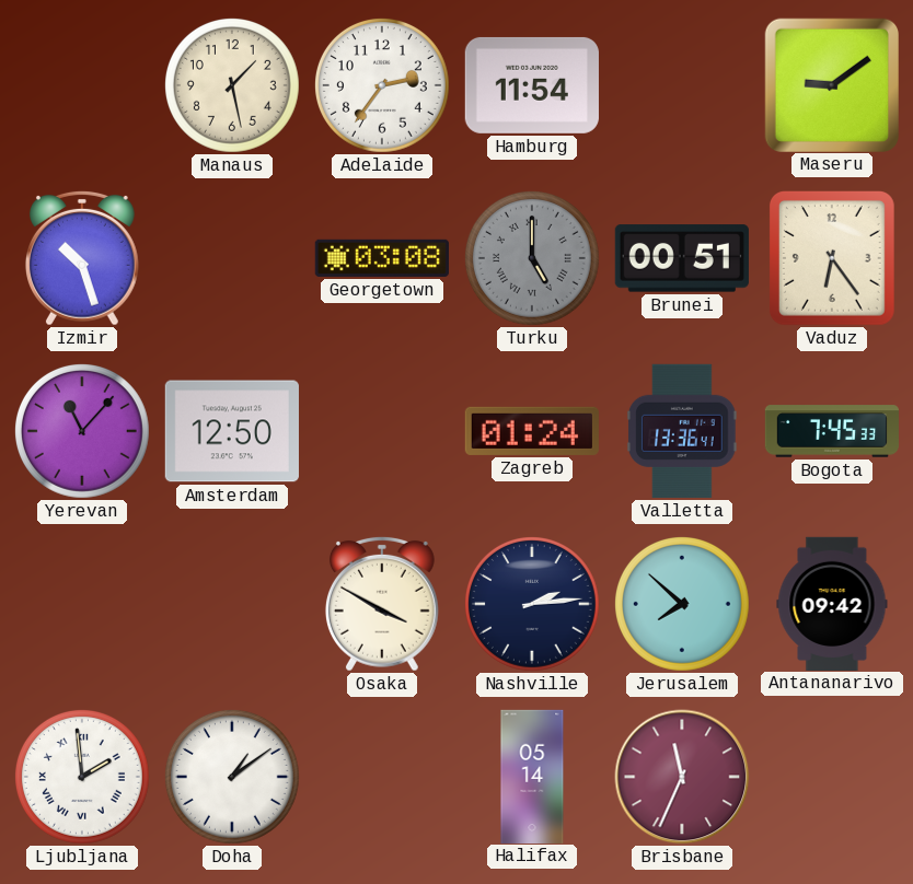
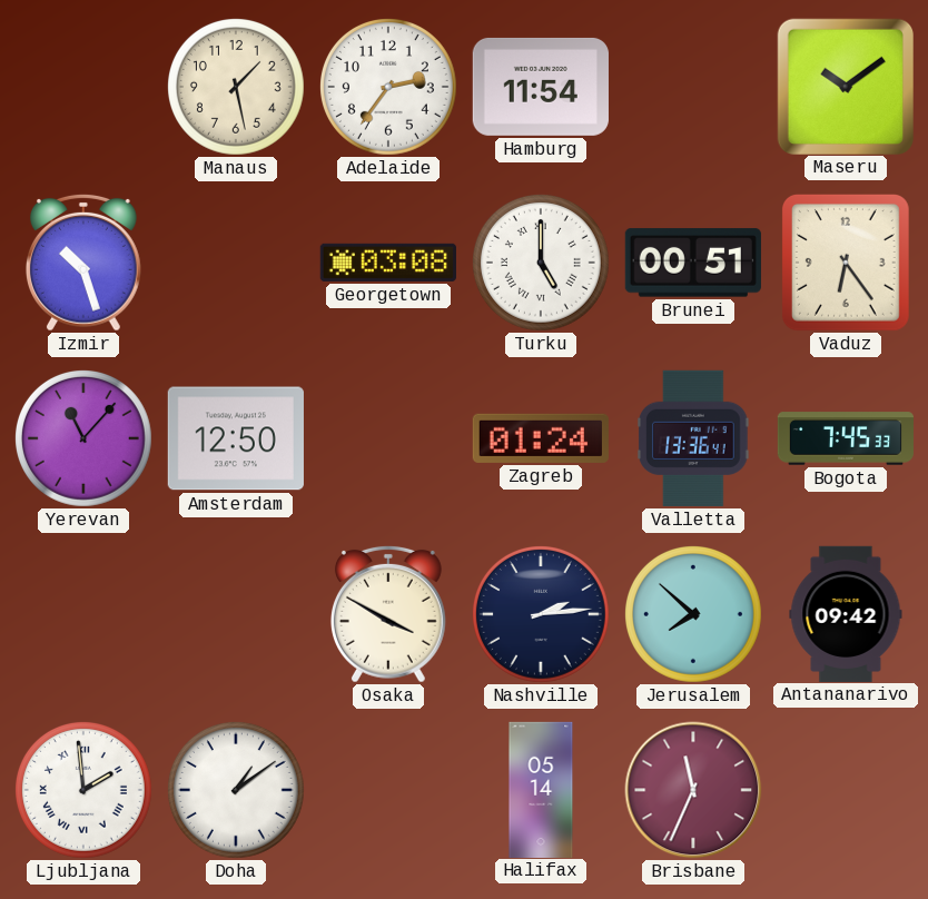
Maseru: 9:09 -> 10:09 (845, 86)
Turku dial: grey -> white (541, 263)
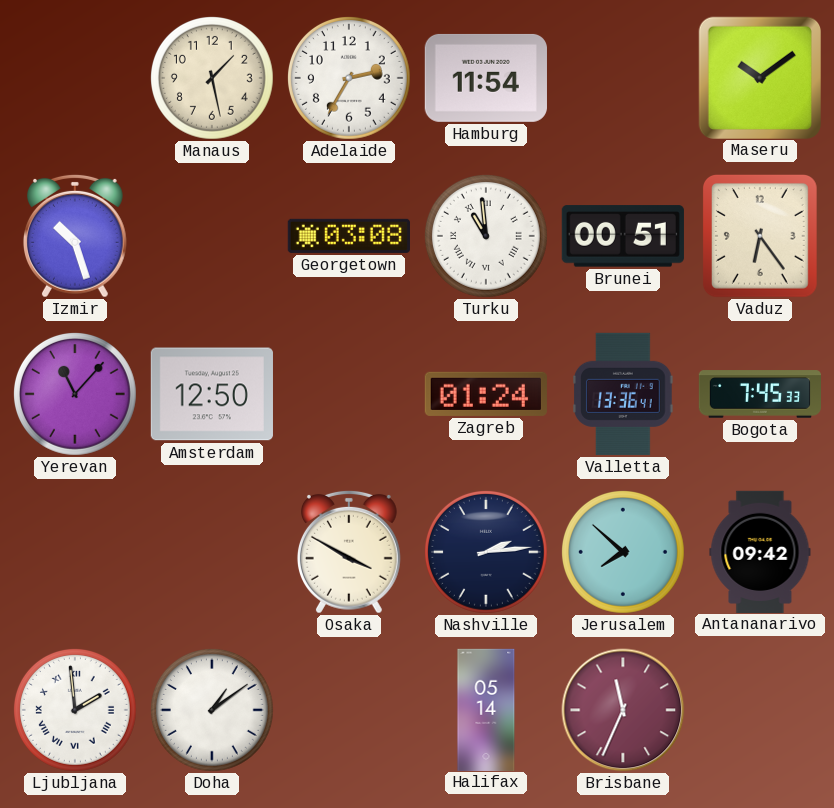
Adelaide: 2:36 -> 2:35 (349, 78)
Turku: 5:00 -> 10:59 (486, 236)
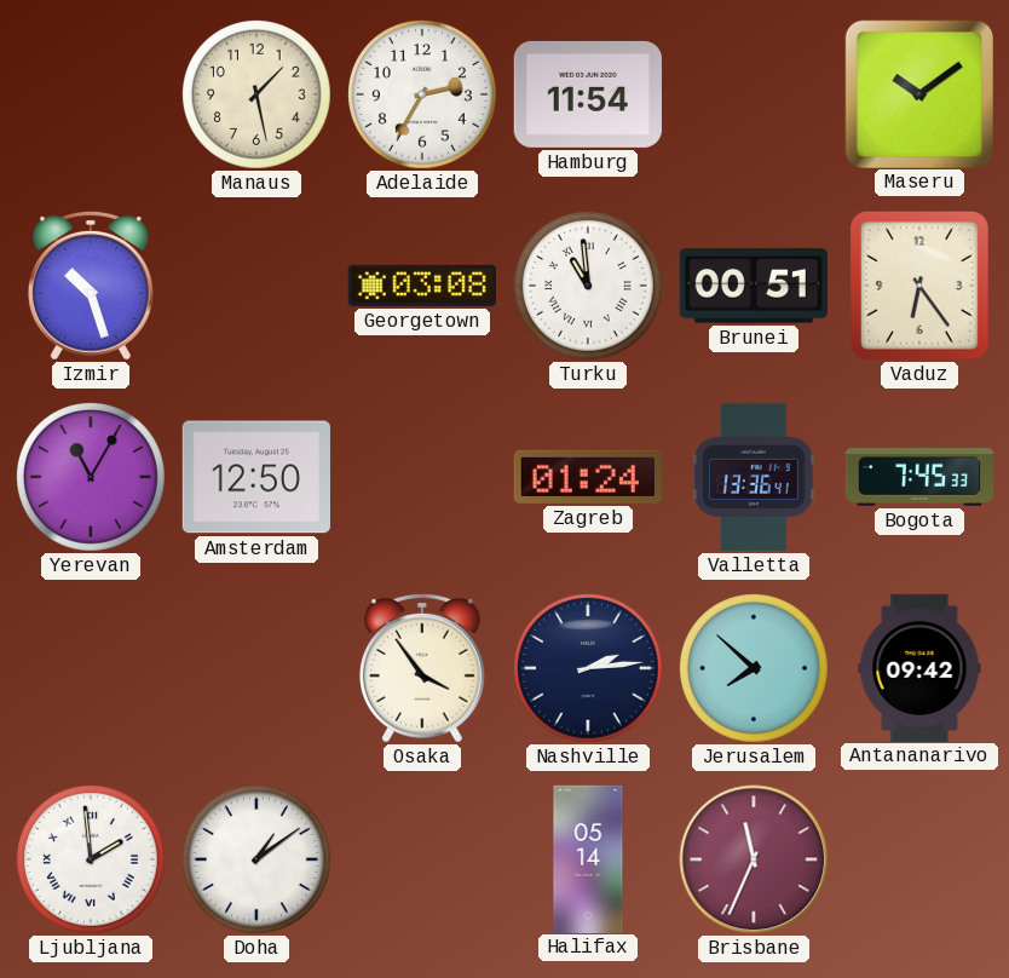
Yerevan: 11:07 -> 11:05 (91, 477)
Osaka: 3:50 -> 3:54 (422, 668)
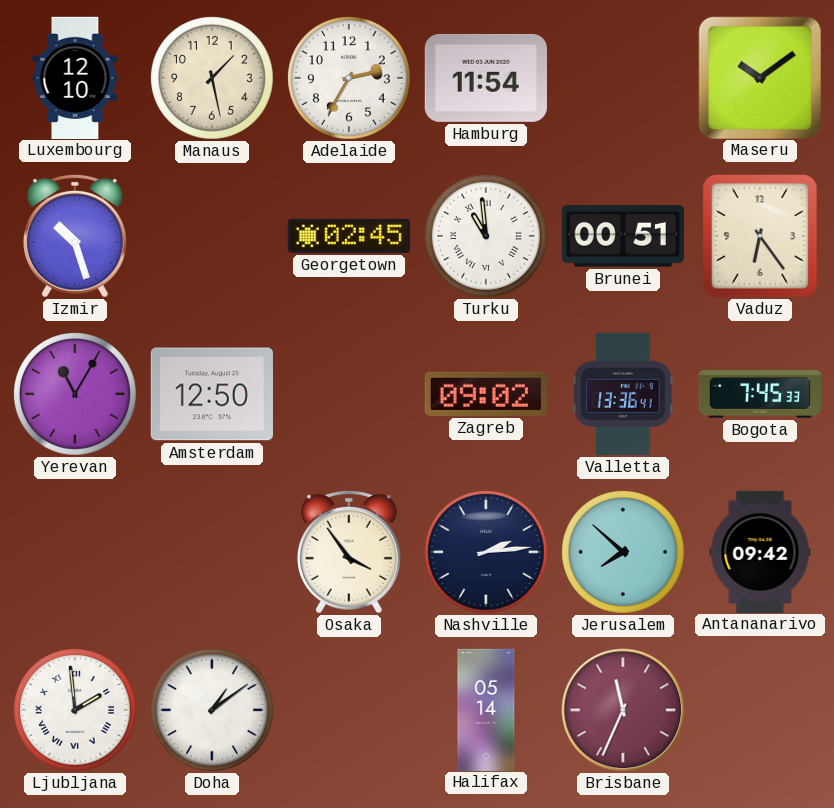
Luxembourg: none -> 12:10 (75, 77)
Georgetown: 03:08 -> 02:45 (349, 236)
Zagreb: 01:24 -> 09:02 (486, 394)
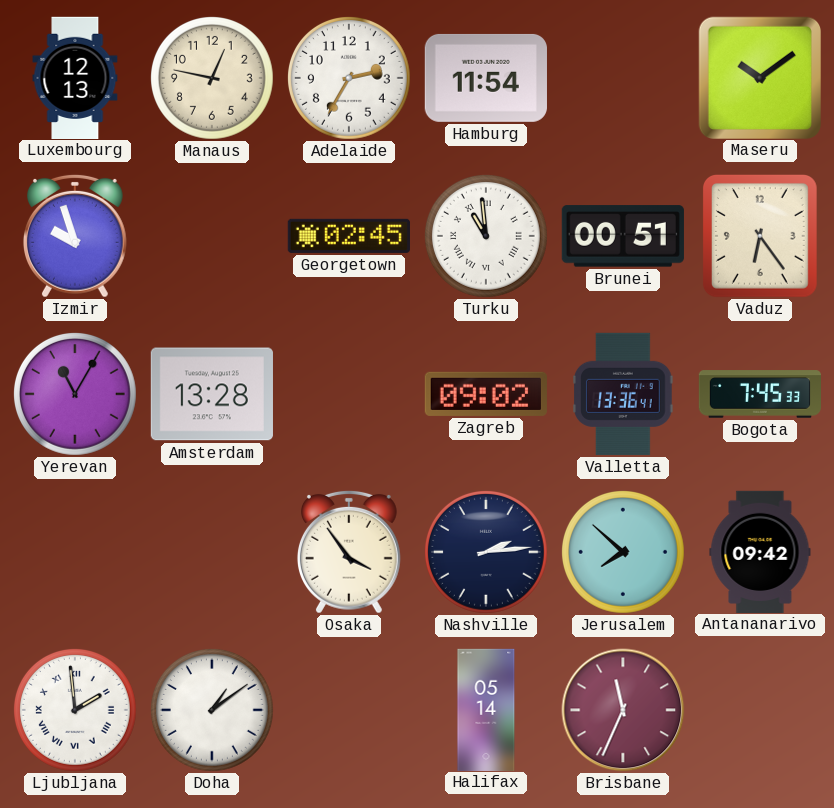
Luxembourg: 12:10 -> 12:13 (75, 77)
Manaus: 1:28 -> 12:47 (212, 78)
Izmir: 10:27 -> 9:57 (75, 236)
Amsterdam: 12:50 -> 13:28 (212, 394)
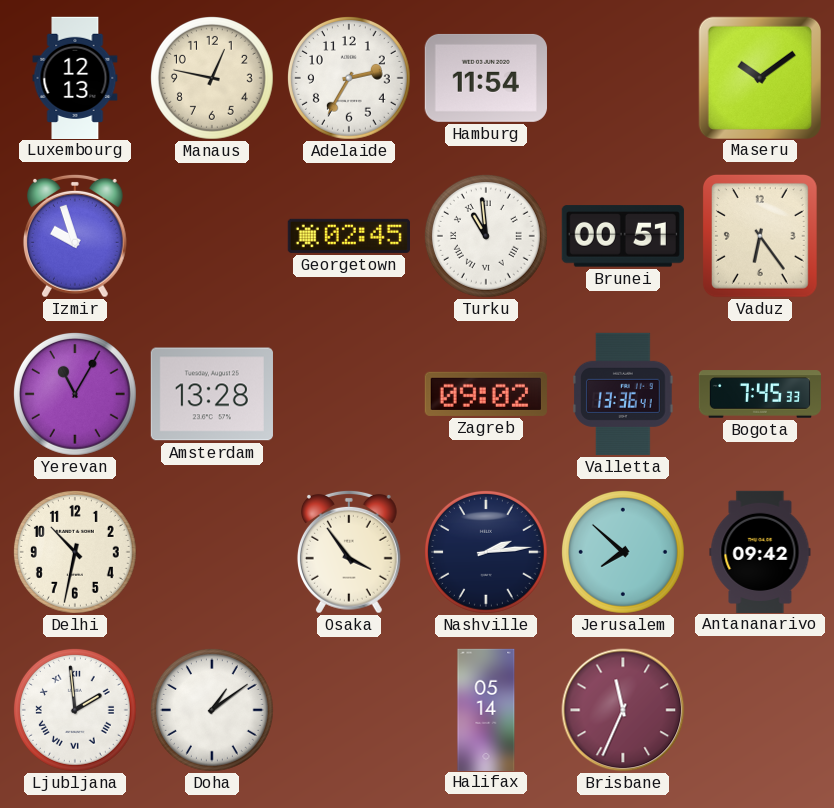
Delhi: none -> 10:32 (75, 552)
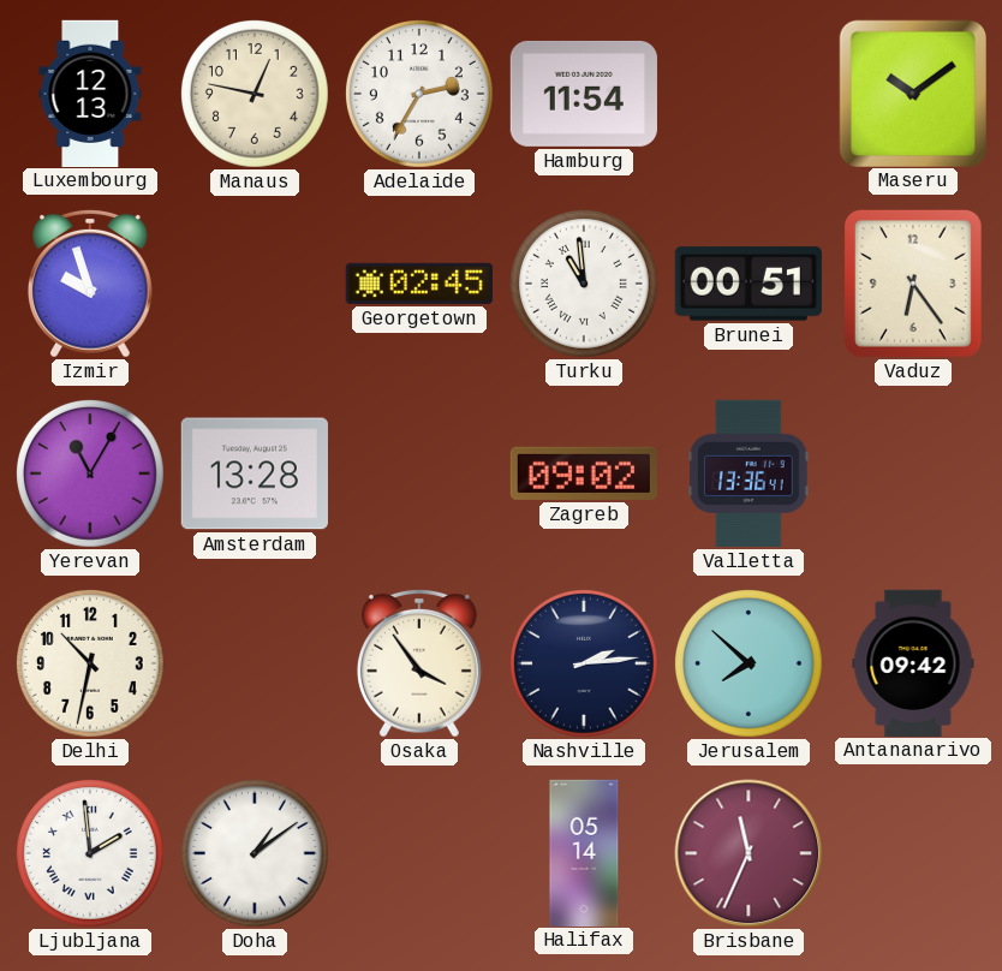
Bogota: 7:45 -> none (759, 394)
